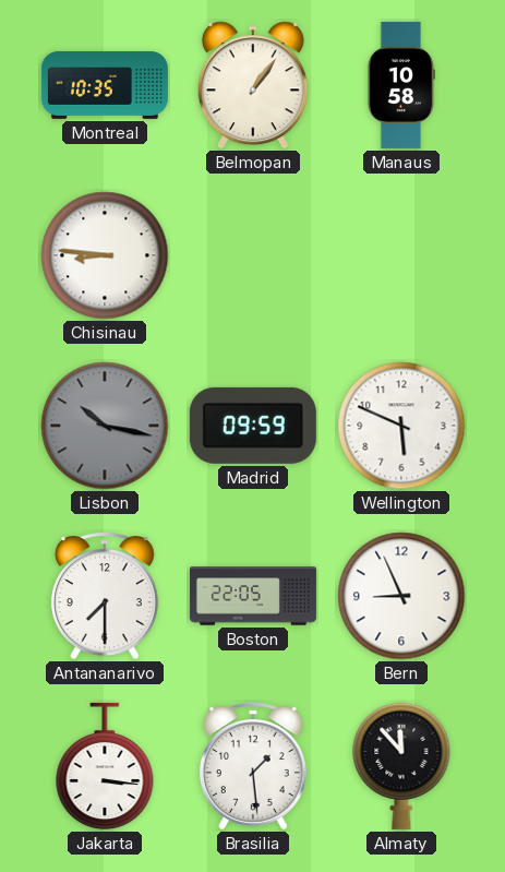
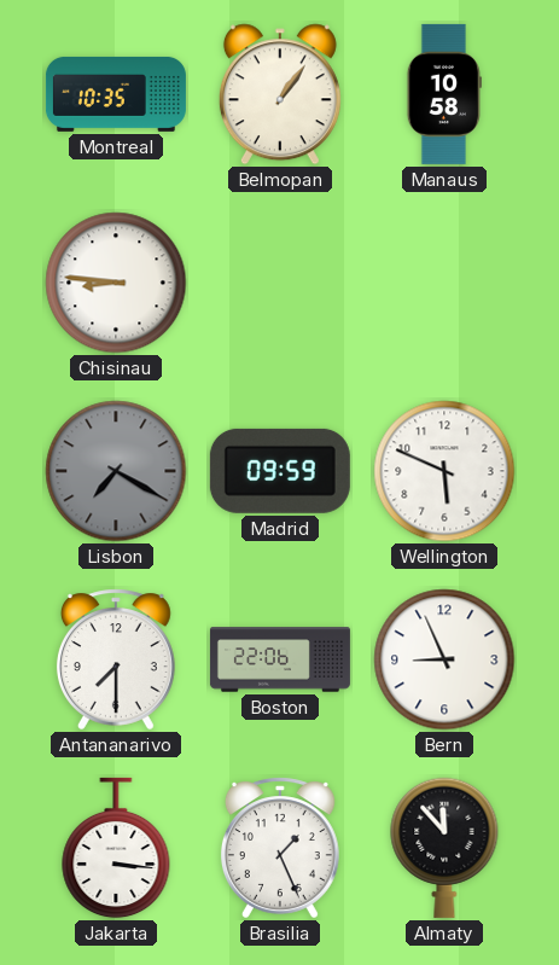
Lisbon: 10:17 -> 7:20 (116, 471)
Boston: 22:05 -> 22:06 (280, 659)
Brasilia: 1:29 -> 1:26 (280, 848)
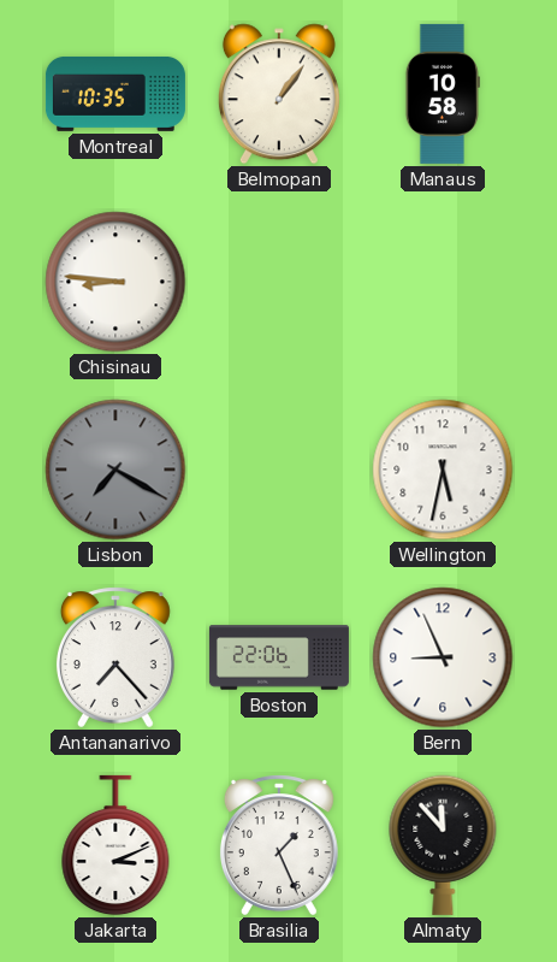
Madrid: 09:59 -> none (280, 471)
Wellington: 5:49 -> 5:32 (443, 470)
Antananarivo: 7:30 -> 7:23 (115, 657)
Jakarta: 3:16 -> 3:11 (115, 845)
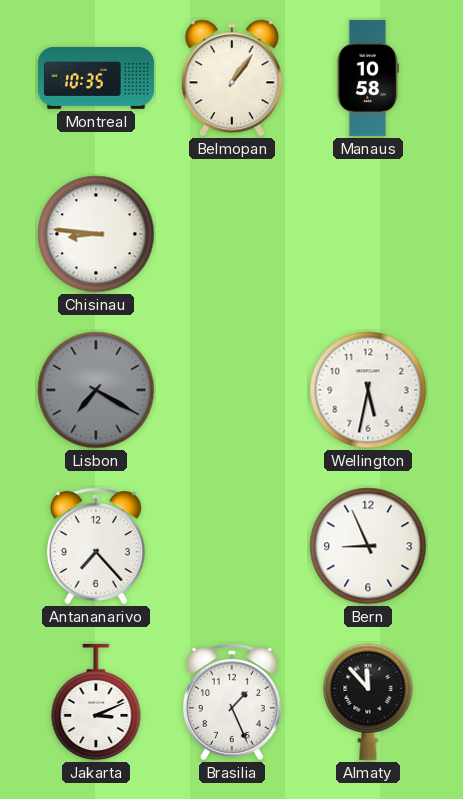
Boston: 22:06 -> none (279, 657)
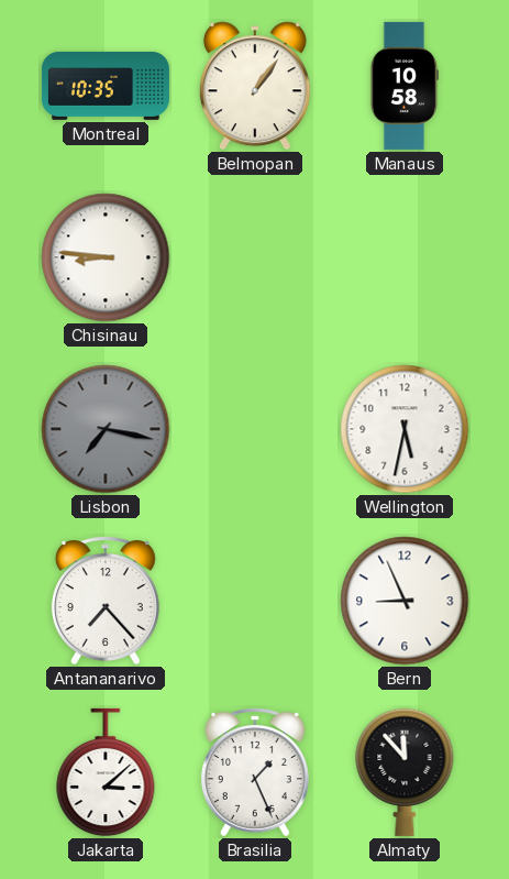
Lisbon: 7:20 -> 7:17 (106, 429)
Jakarta: 3:11 -> 3:08 (106, 772)
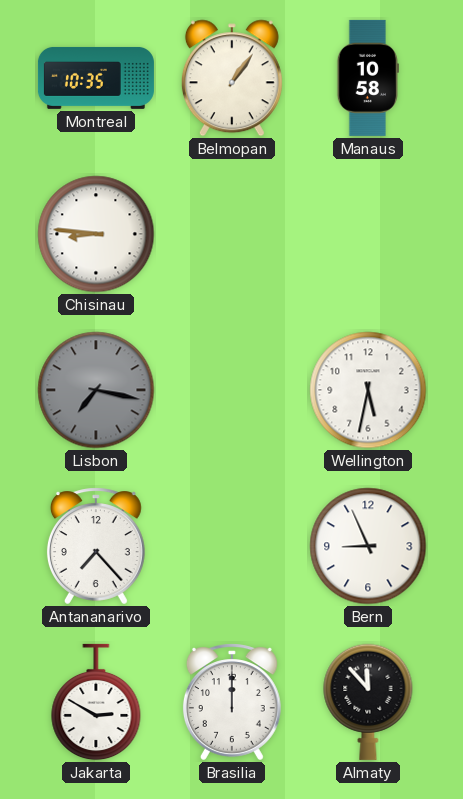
Jakarta: 3:08 -> 2:50 (96, 702)
Brasilia: 1:26 -> 12:00 (232, 702)
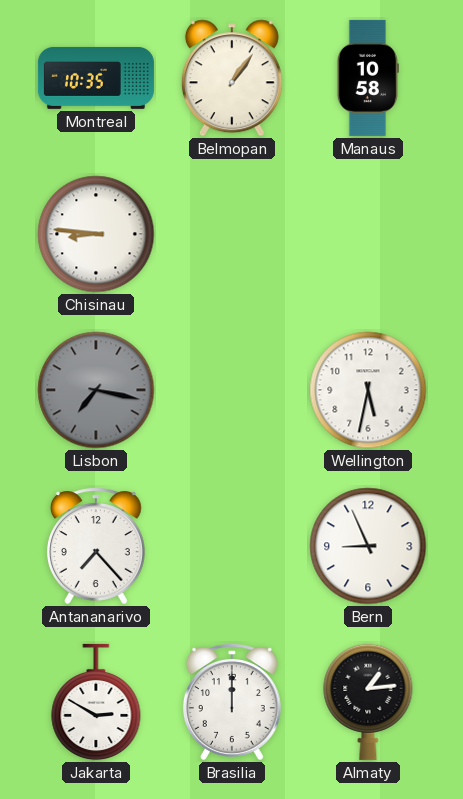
Almaty: 11:53 -> 1:14 (368, 702)
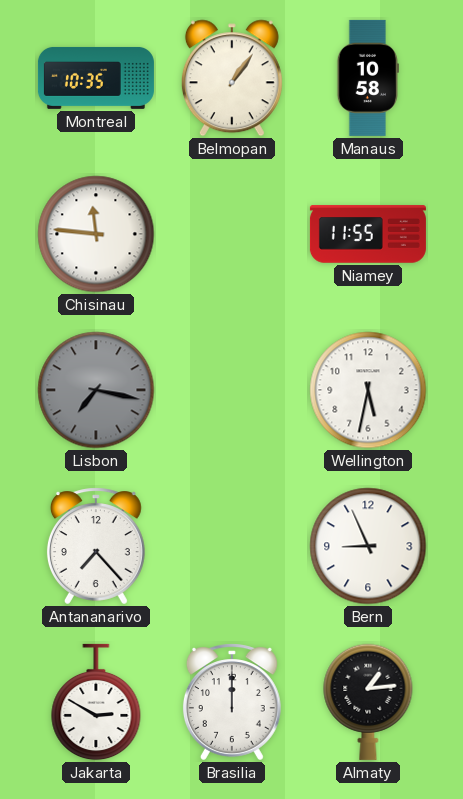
Chisinau: 8:46 -> 11:46 (96, 234)
Niamey: none -> 11:55 (368, 234)
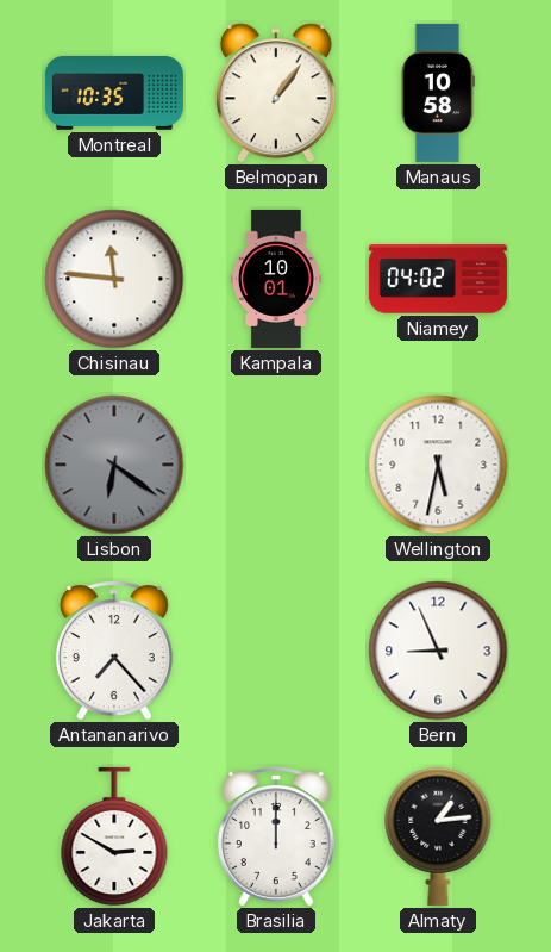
Kampala: none -> 10:01 (276, 279)
Niamey: 11:55 -> 04:02 (438, 279)
Lisbon: 7:17 -> 6:21 (114, 465)
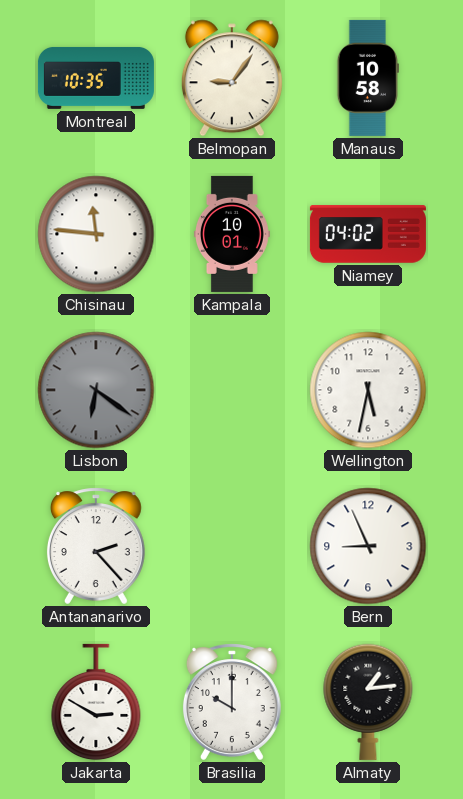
Belmopan: 1:06 -> 9:06 (232, 78)
Antananarivo: 7:23 -> 2:23 (96, 546)
Brasilia: 12:00 -> 10:00 (232, 702)
